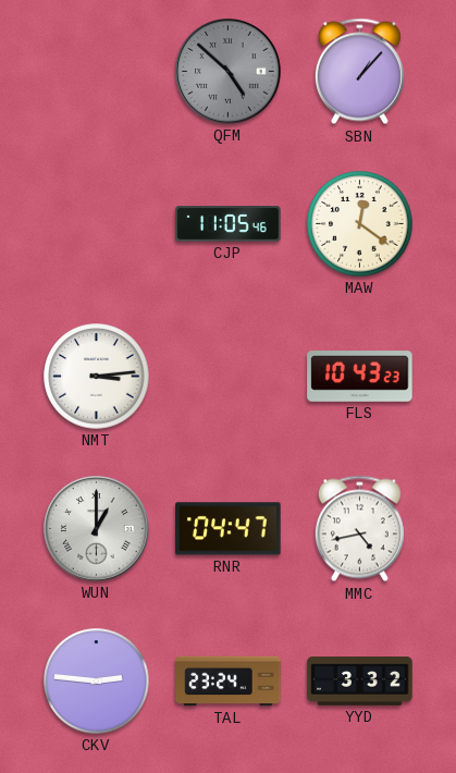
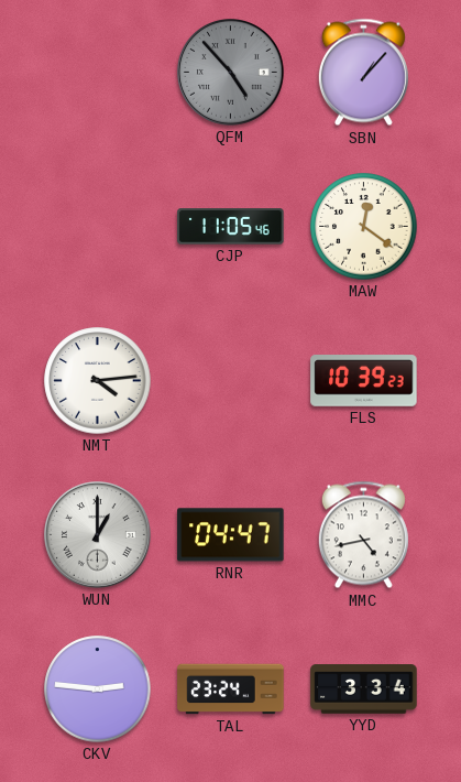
QFM: 4:52 -> 4:53 (231, 73)
NMT: 3:14 -> 4:14 (98, 381)
FLS: 10:43 -> 10:39 (364, 381)
YYD: 3:32 -> 3:34 (364, 689)
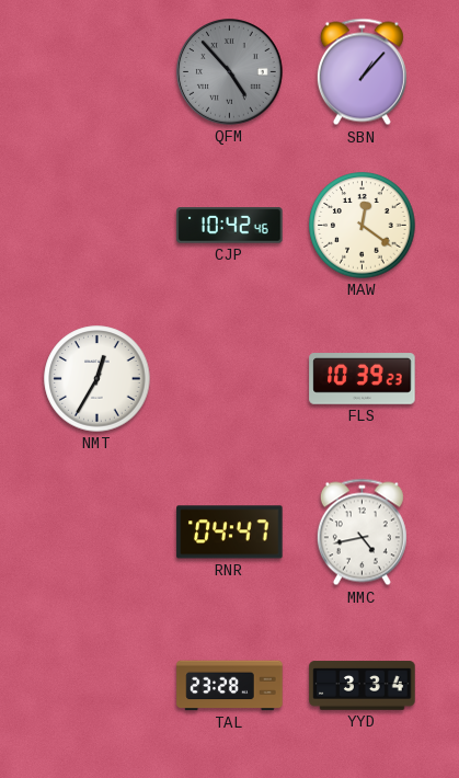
CJP: 11:05 -> 10:42 (230, 226)
NMT: 4:14 -> 12:35 (97, 379)
WUN: 1:00 -> none (98, 535)
CKV: 2:46 -> none (98, 689)
TAL: 23:24 -> 23:28 (230, 686)
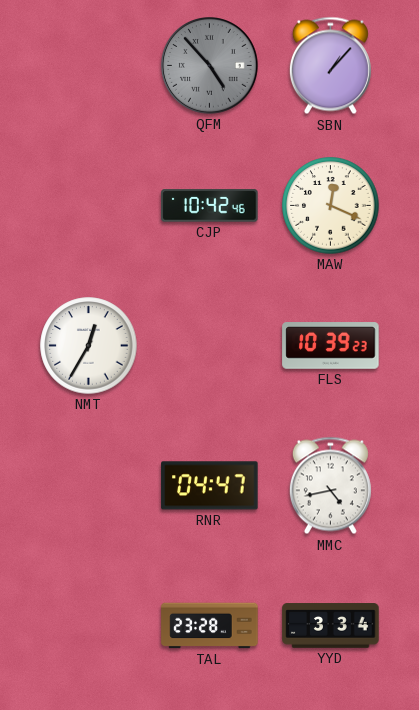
MAW: 12:21 -> 12:19 (331, 206)
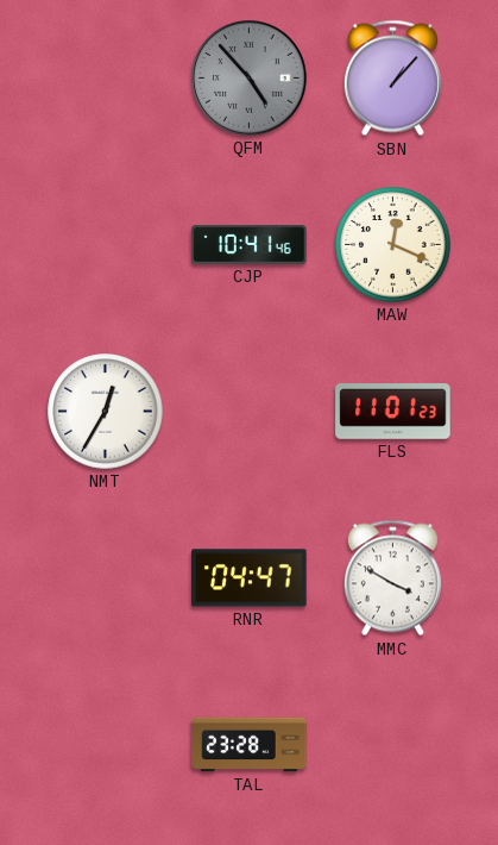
CJP: 10:42 -> 10:41 (250, 245)
FLS: 10:39 -> 11:01 (393, 412)
MMC: 4:43 -> 3:50 (392, 578)
YYD: 3:34 -> none (331, 626)
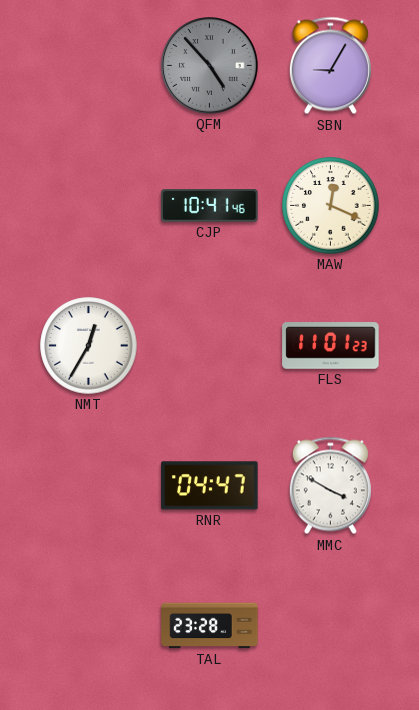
SBN: 1:07 -> 9:05 (330, 66)
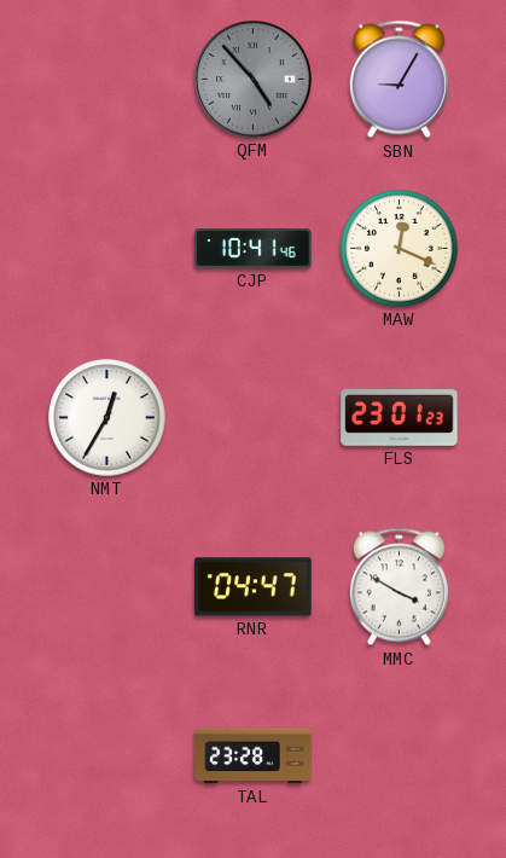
FLS: 11:01 -> 23:01 (400, 418)
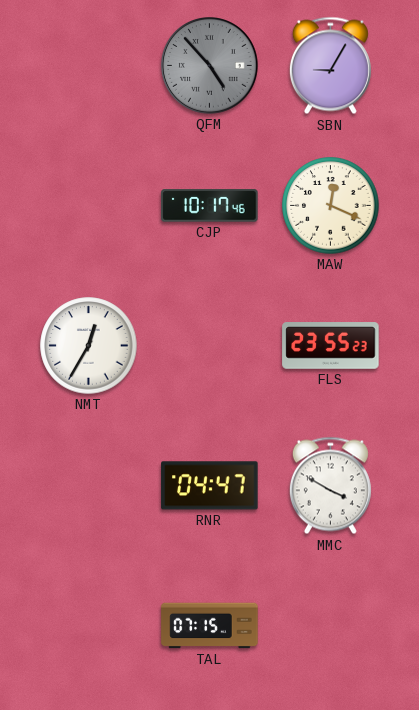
CJP: 10:41 -> 10:17 (210, 206)
FLS: 23:01 -> 23:55 (331, 346)
TAL: 23:28 -> 07:15 (210, 626)
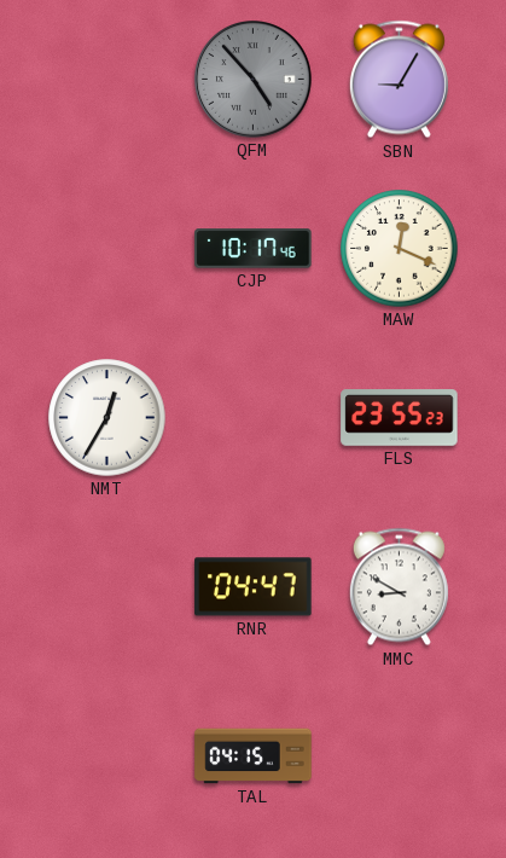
MMC: 3:50 -> 8:50 (399, 587)
TAL: 07:15 -> 04:15 (254, 756)
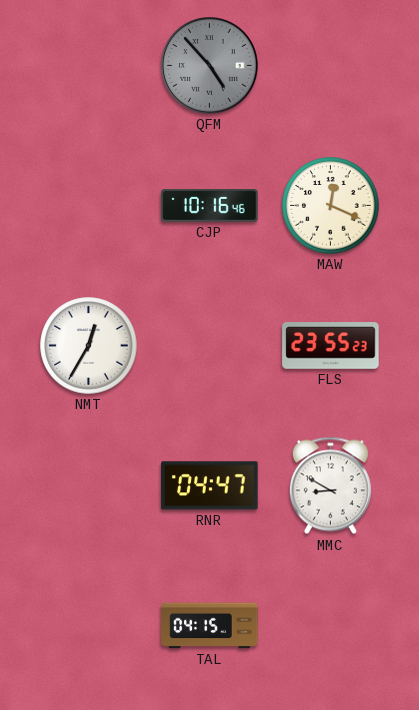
SBN: 9:05 -> none (399, 80)
CJP: 10:17 -> 10:16 (210, 206)
